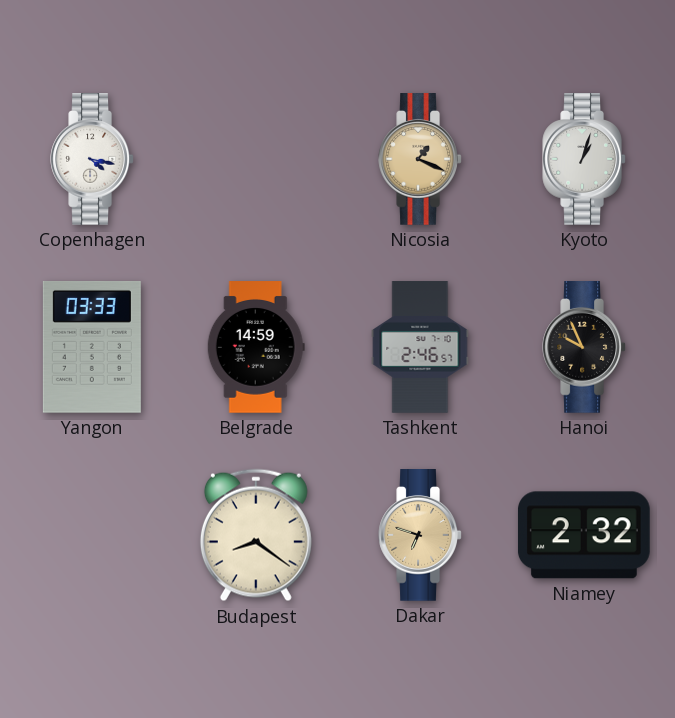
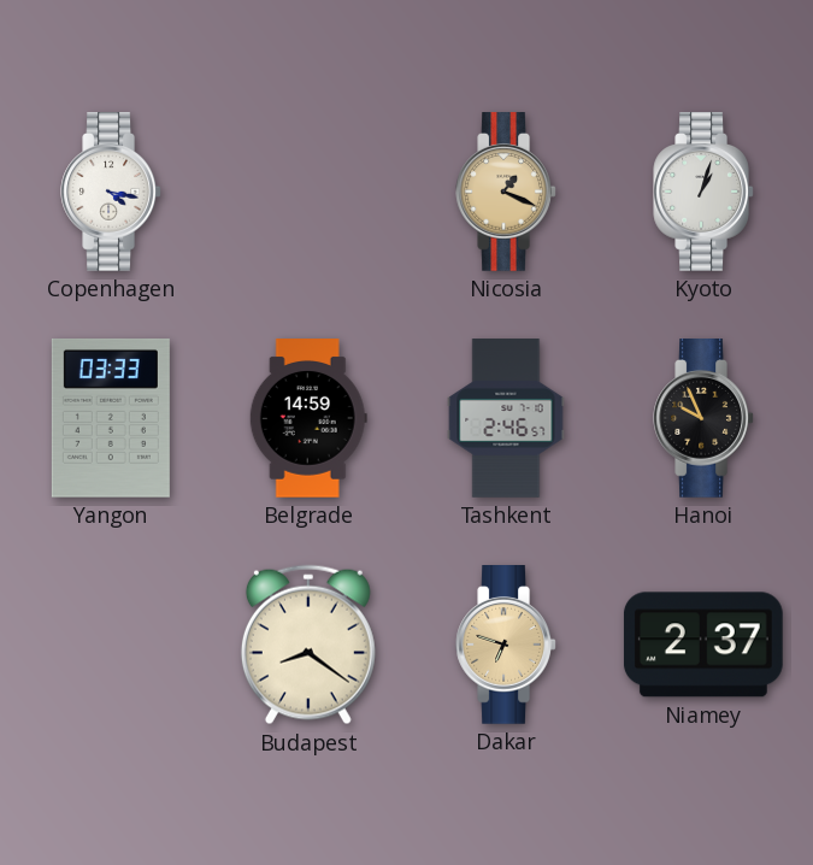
Niamey: 2:32 -> 2:37 (703, 645)
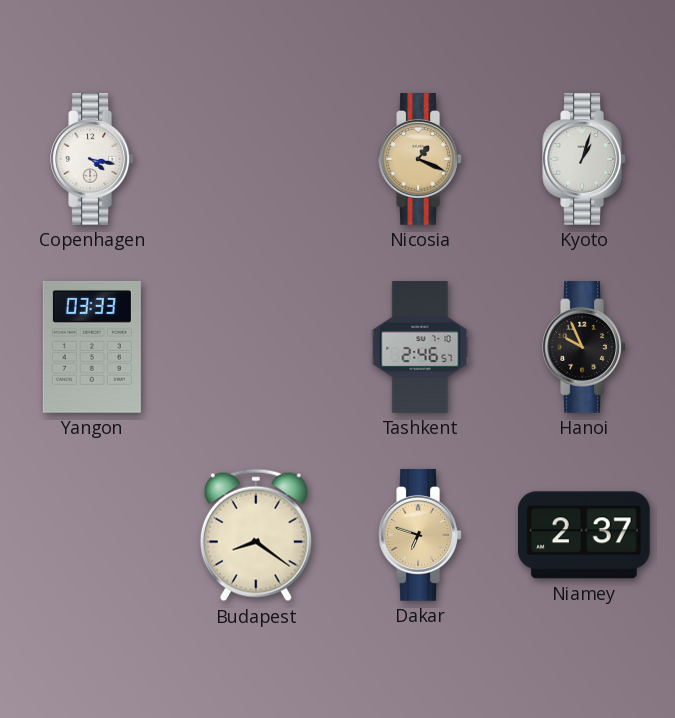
Belgrade: 14:59 -> none (308, 418)
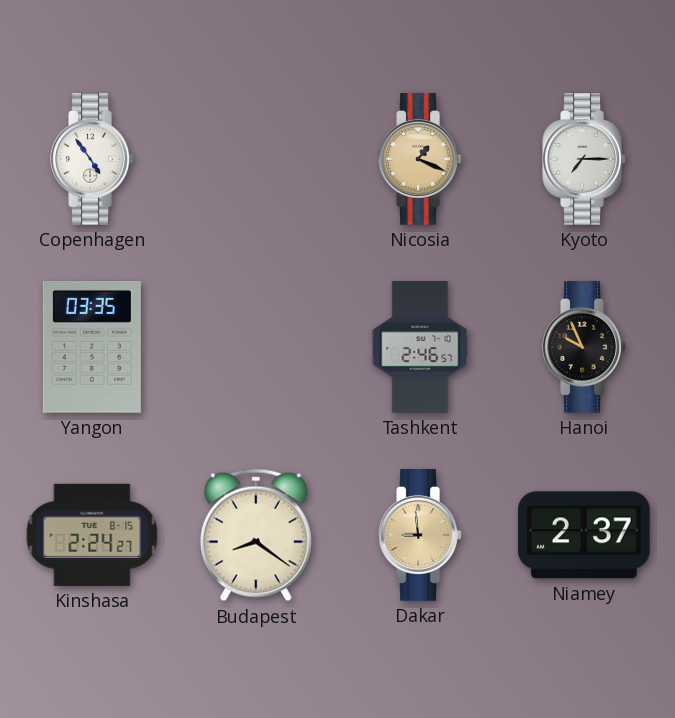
Copenhagen: 4:17 -> 4:54 (92, 159)
Kyoto: 1:03 -> 7:15 (584, 159)
Yangon: 03:33 -> 03:35 (92, 347)
Kinshasa: none -> 2:24 (92, 535)
Dakar: 6:48 -> 8:59 (420, 535)
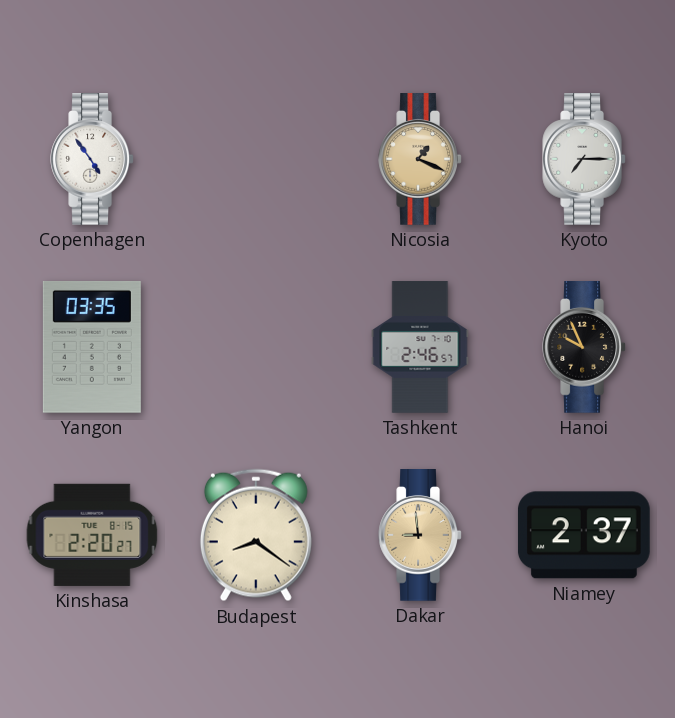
Kinshasa: 2:24 -> 2:20 (92, 535)
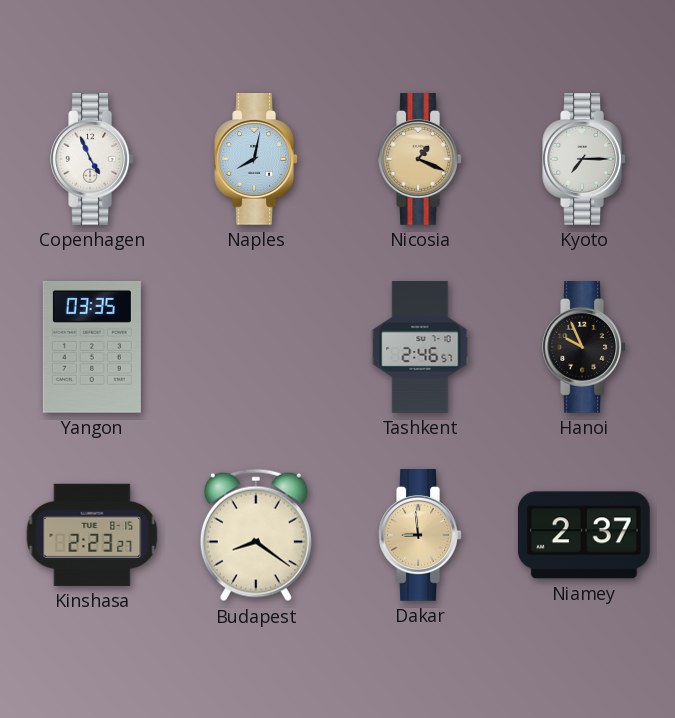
Copenhagen: 4:54 -> 4:56 (92, 159)
Naples: none -> 8:02 (256, 159)
Kinshasa: 2:20 -> 2:23 (92, 535)
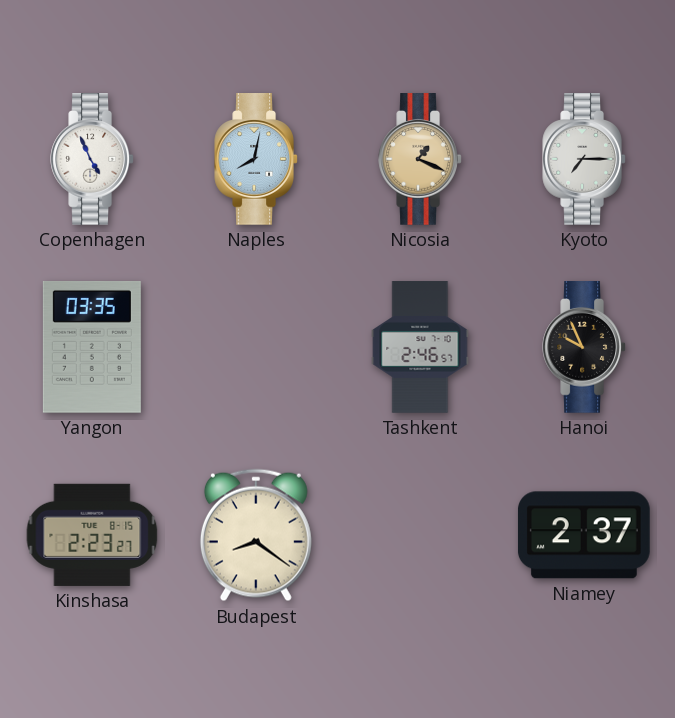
Dakar: 8:59 -> none (420, 535)
